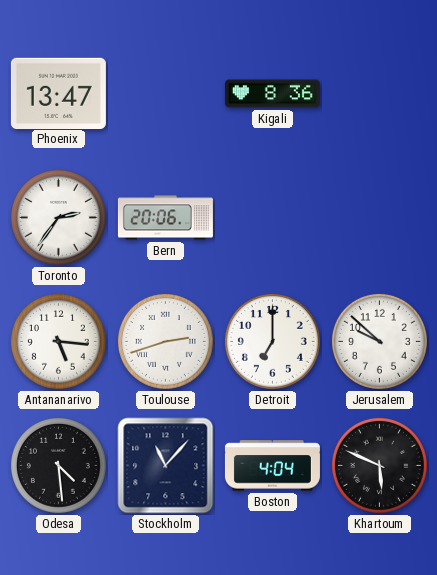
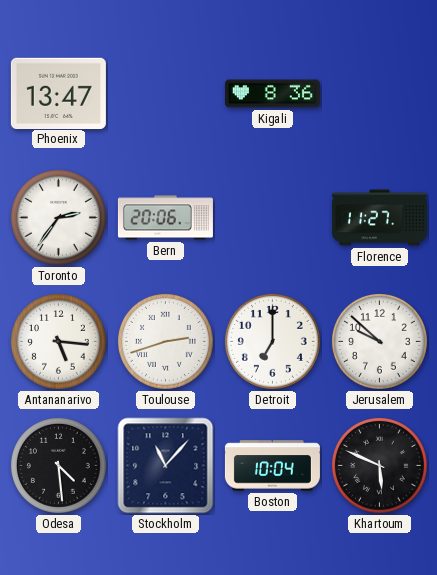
Florence: none -> 11:27 (379, 218)
Boston: 4:04 -> 10:04 (272, 466)
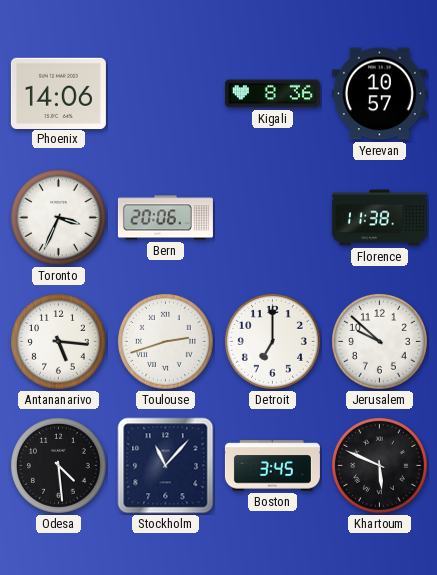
Phoenix: 13:47 -> 14:06 (58, 93)
Yerevan: none -> 10:57 (379, 94)
Toronto: 2:36 -> 3:34 (58, 217)
Florence: 11:27 -> 11:38 (379, 218)
Boston: 10:04 -> 3:45 (272, 466)
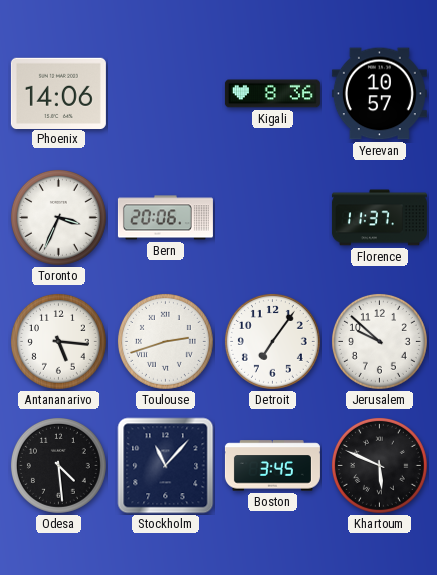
Florence: 11:38 -> 11:37 (379, 218)
Detroit: 7:00 -> 7:06 (272, 341)
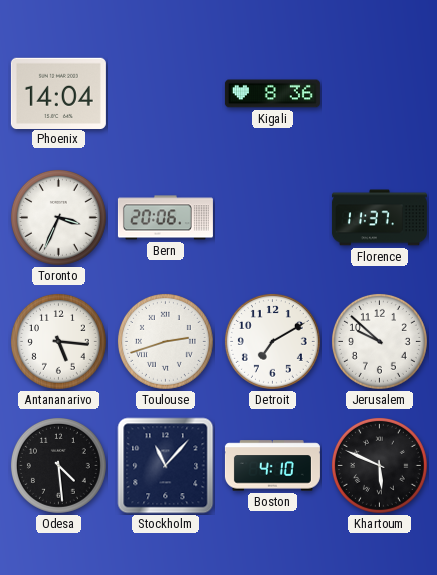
Phoenix: 14:06 -> 14:04 (58, 93)
Yerevan: 10:57 -> none (379, 94)
Detroit: 7:06 -> 7:10 (272, 341)
Boston: 3:45 -> 4:10 (272, 466)
